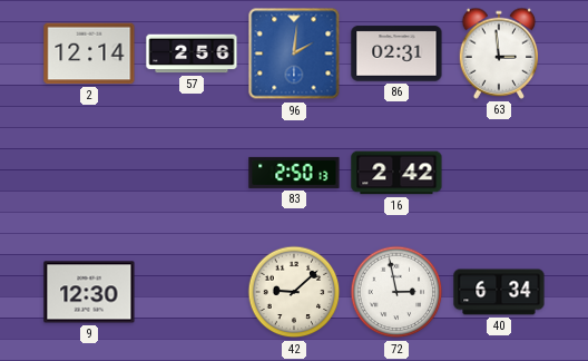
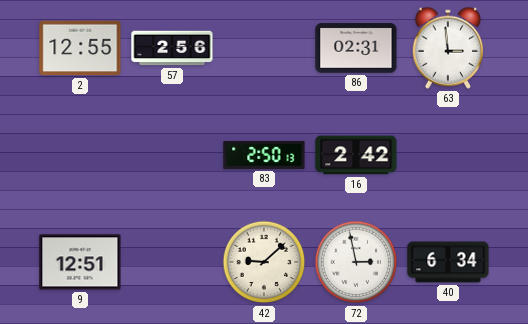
2: 12:14 -> 12:55 (80, 48)
96: 2:01 -> none (294, 53)
9: 12:30 -> 12:51 (80, 262)
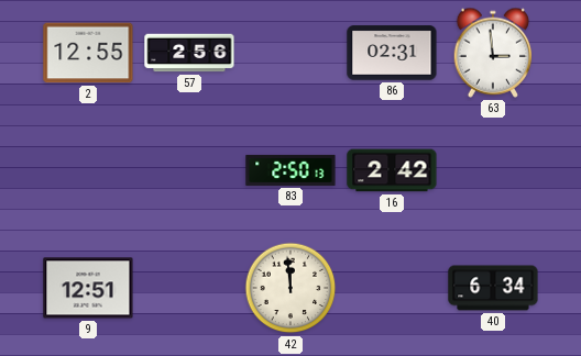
42: 9:08 -> 11:59 (290, 288)
72: 2:58 -> none (356, 262)
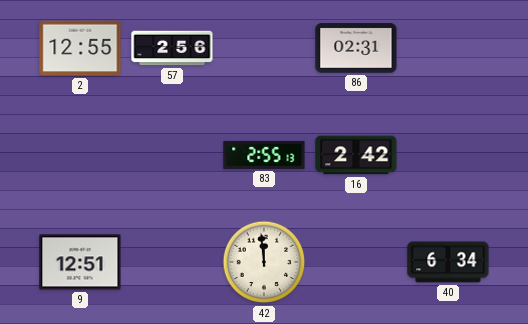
63: 2:59 -> none (493, 53)
83: 2:50 -> 2:55 (264, 155)
